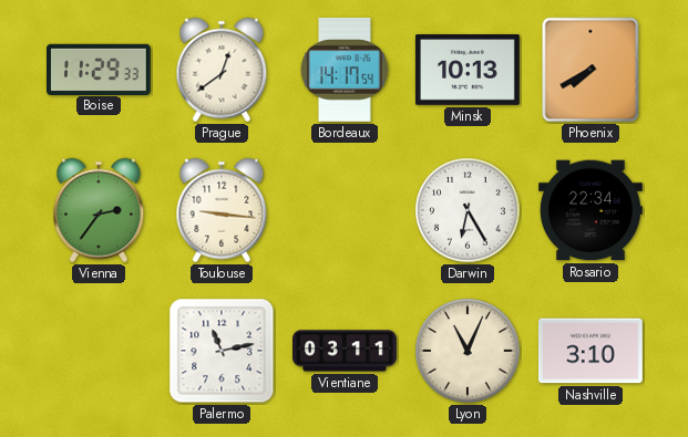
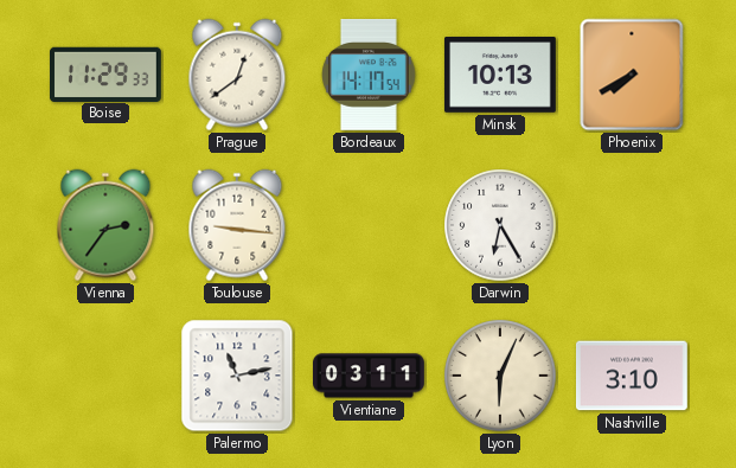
Rosario: 22:34 -> none (591, 210)
Lyon: 11:04 -> 6:04 (500, 376)
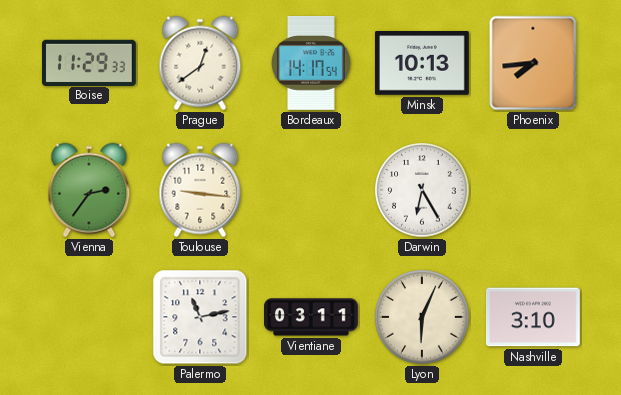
Phoenix: 7:40 -> 7:44 (533, 63)
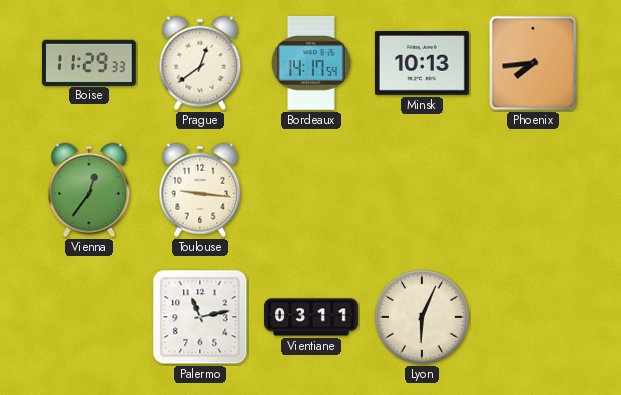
Vienna: 2:36 -> 12:36 (89, 190)
Darwin: 6:25 -> none (422, 190)
Nashville: 3:10 -> none (534, 317)
